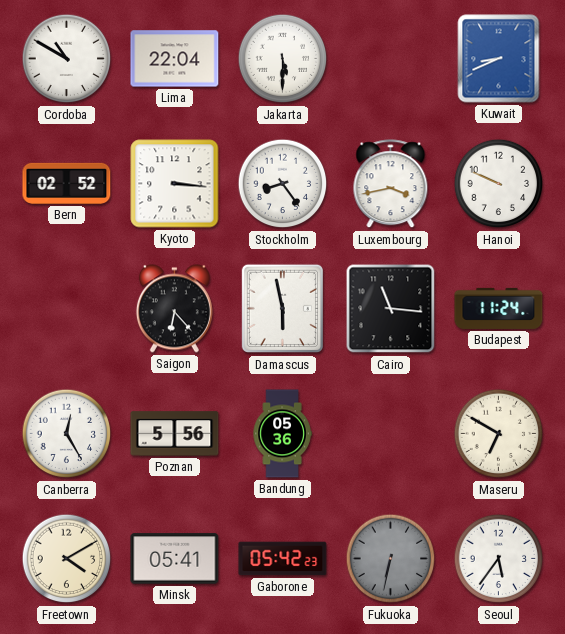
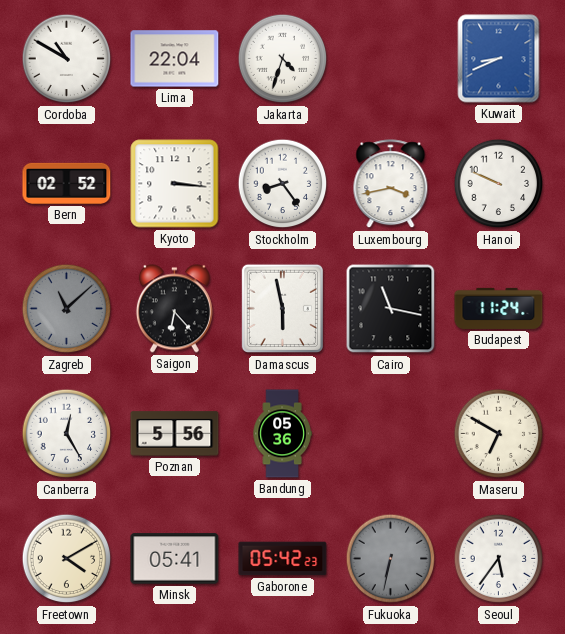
Jakarta: 5:30 -> 4:33 (283, 59)
Zagreb: none -> 11:08 (67, 309)
Cairo: 11:16 -> 11:17 (391, 309)
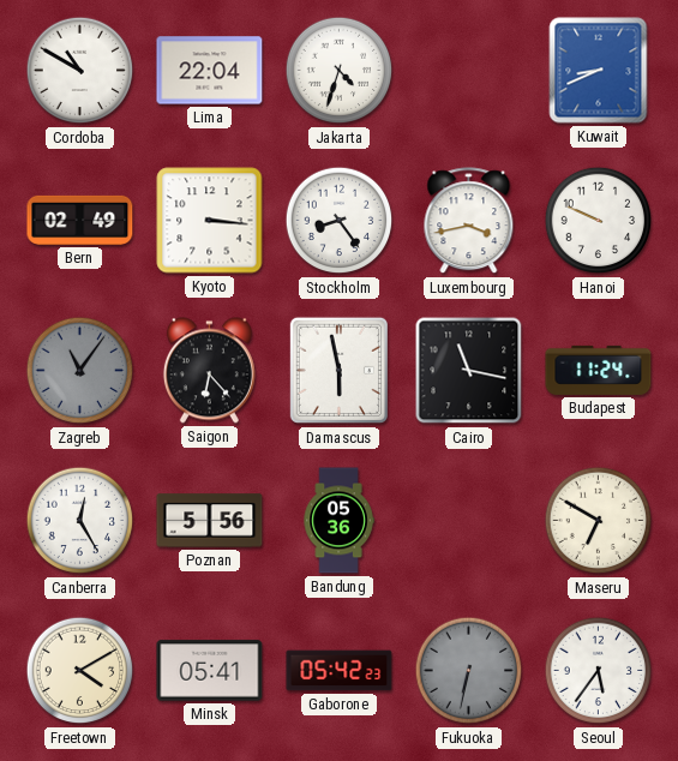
Bern: 02:52 -> 02:49 (80, 220)
Zagreb: 11:08 -> 11:06 (80, 371)
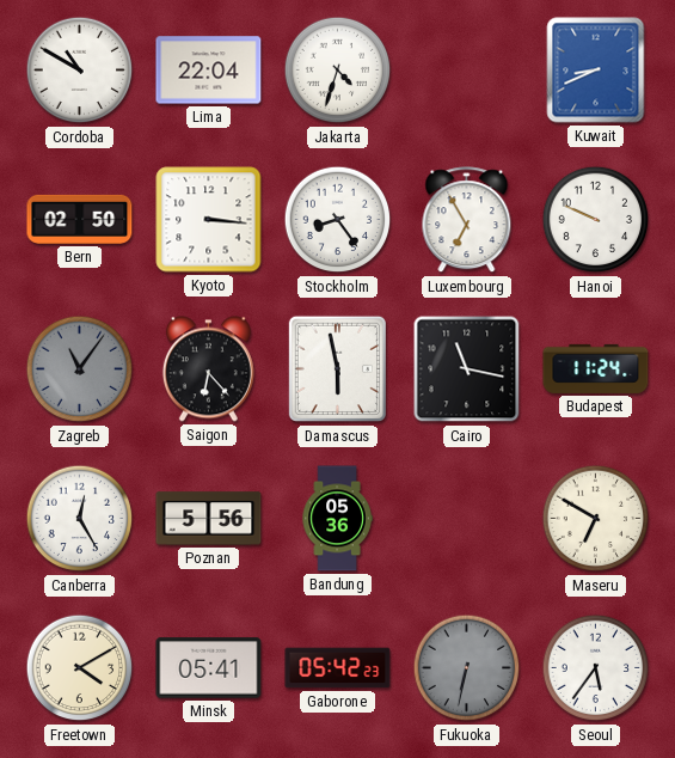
Bern: 02:49 -> 02:50 (80, 219)
Luxembourg: 3:43 -> 6:55 (467, 220)
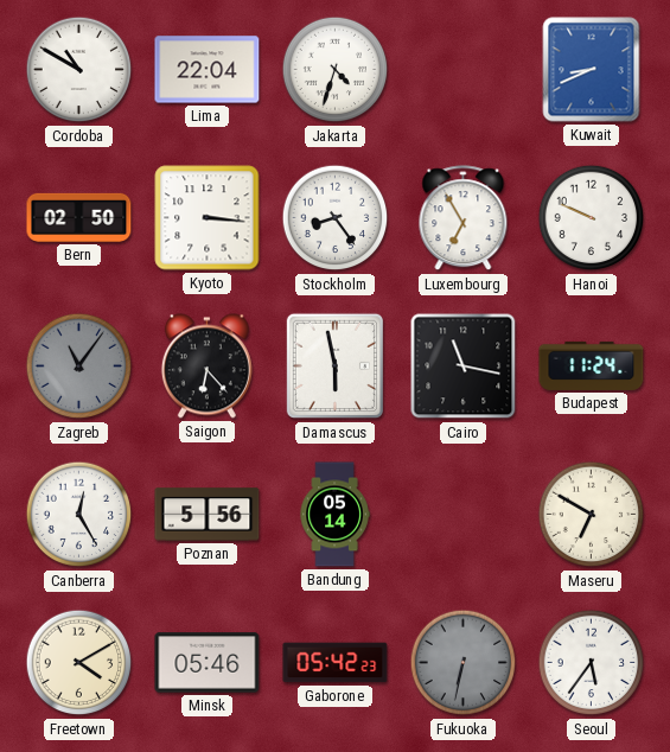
Bandung: 05:36 -> 05:14 (334, 515)
Minsk: 05:41 -> 05:46 (208, 663)
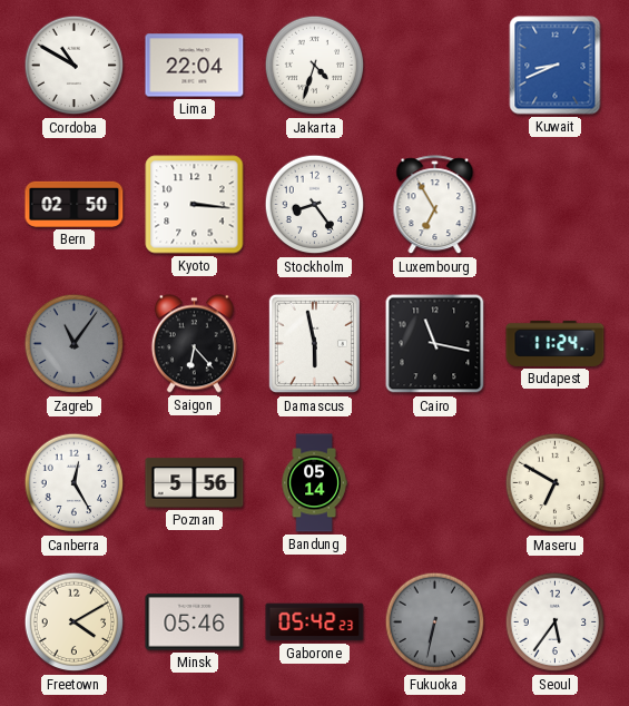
Hanoi: 9:49 -> none (592, 218)
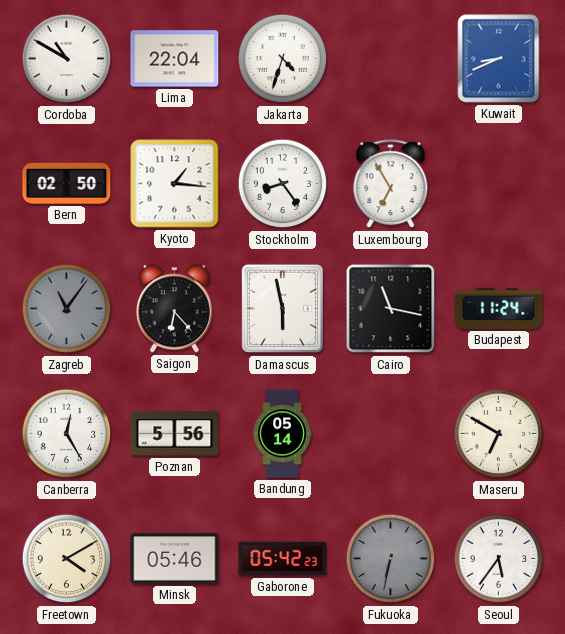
Kyoto: 3:16 -> 1:16 (175, 184)
